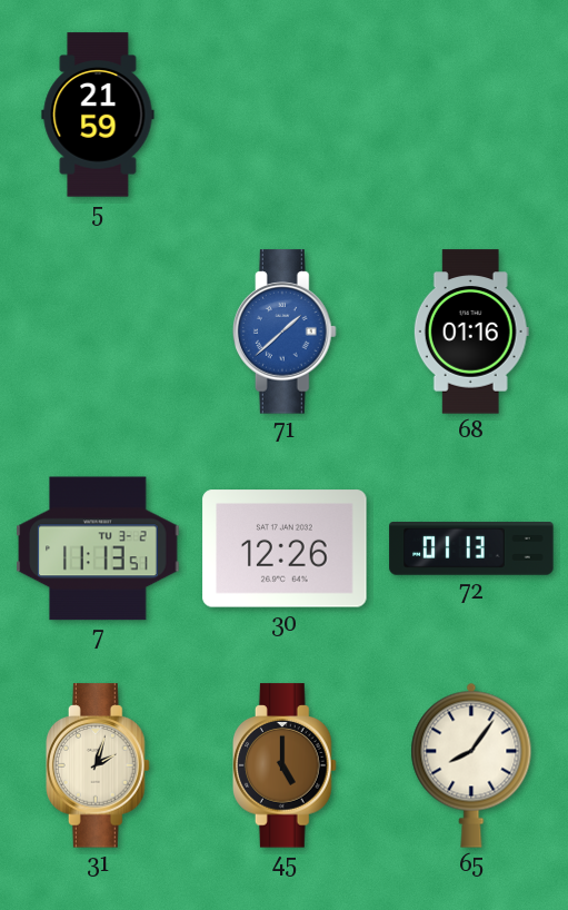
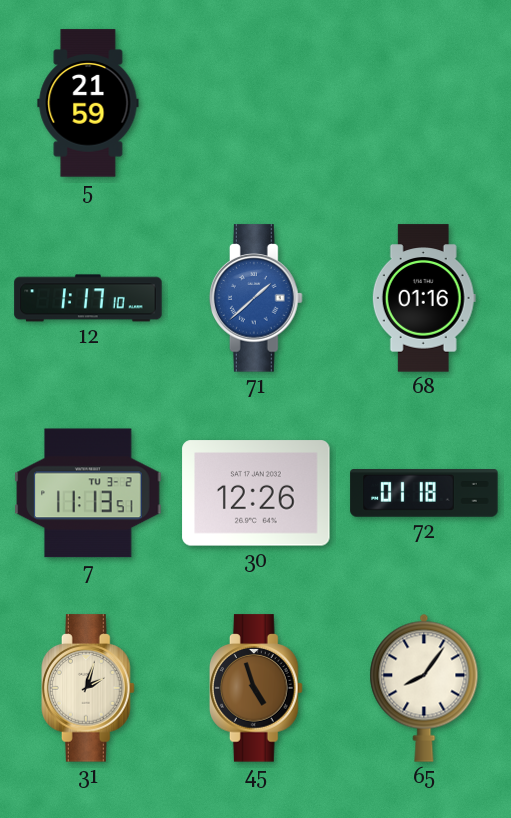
12: none -> 1:17 (88, 298)
72: 01:13 -> 01:18 (424, 493)
45: 5:00 -> 4:57 (256, 688)
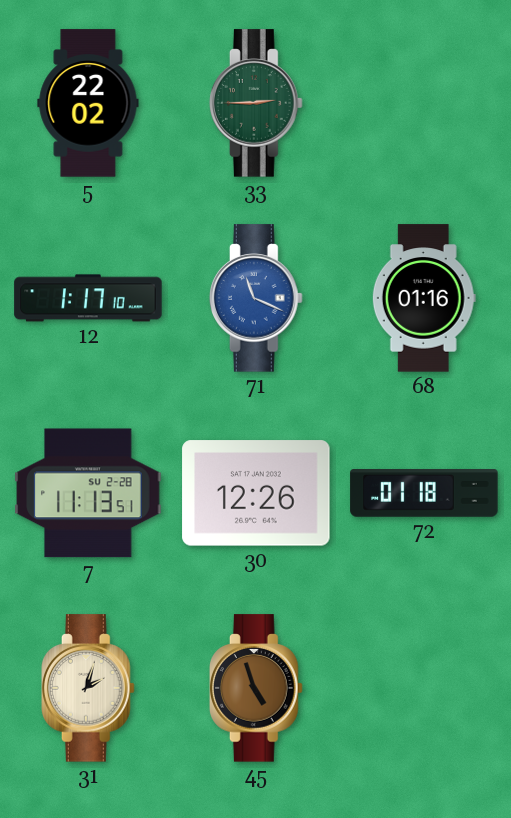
5: 21:59 -> 22:02 (88, 103)
33: none -> 2:45 (256, 103)
71: 1:38 -> 11:19 (256, 298)
7 date: TU 3-2 -> SU 2-28 (88, 493)
65: 8:06 -> none (424, 688)
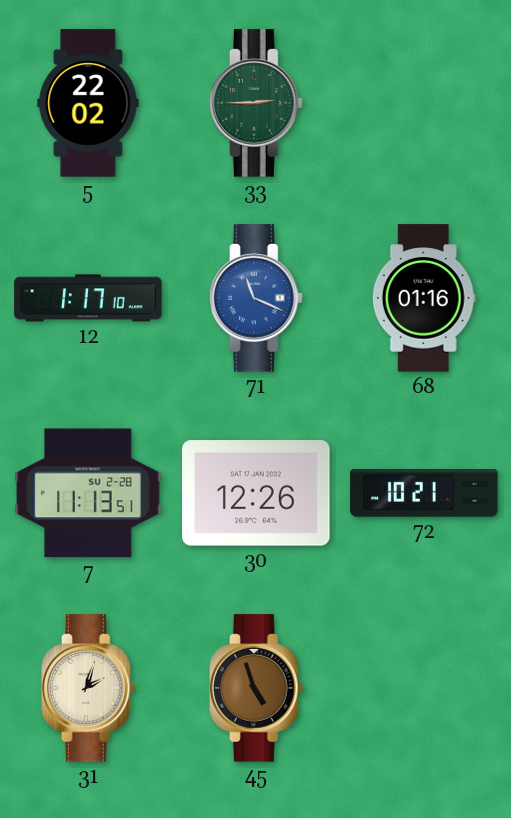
72: 01:18 -> 10:21 (424, 493)
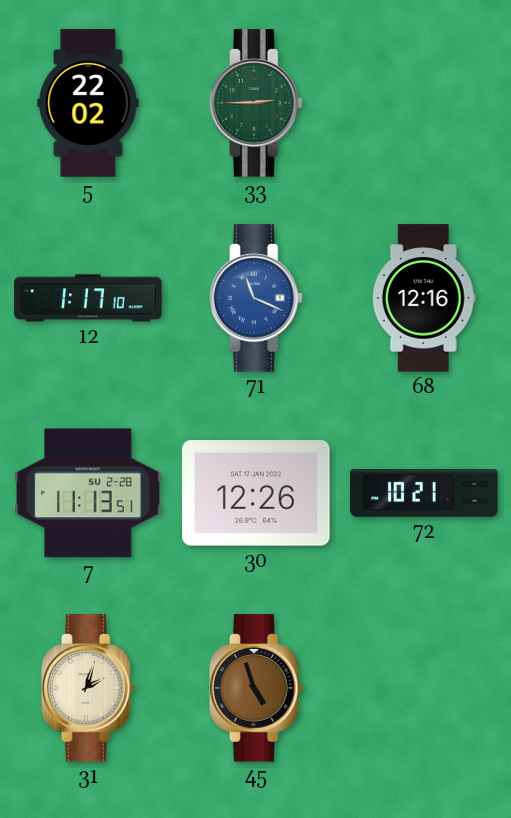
68: 01:16 -> 12:16 (424, 298)
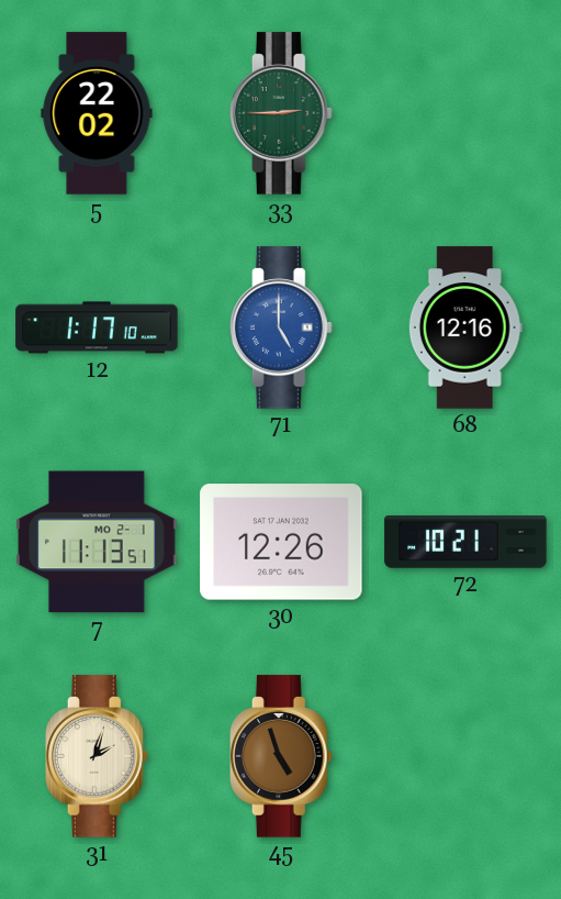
71: 11:19 -> 5:00 (281, 328)
7 date: SU 2-28 -> MO 2-1 (97, 542)
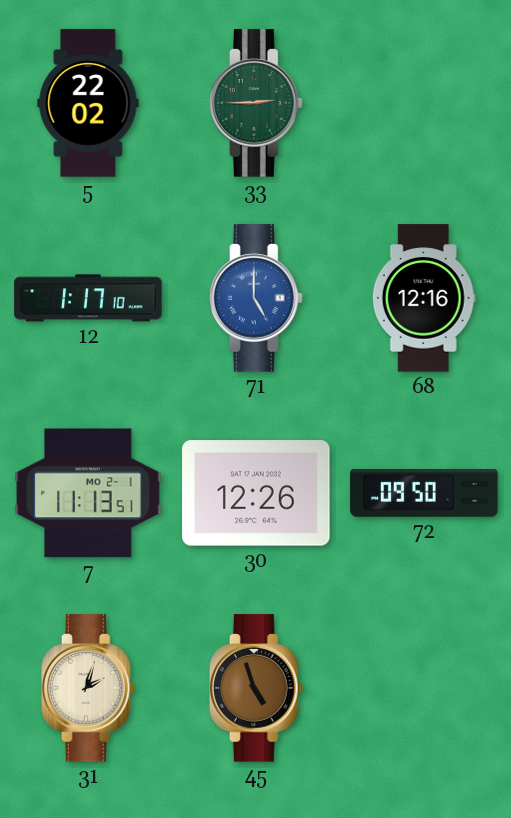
72: 10:21 -> 09:50 (424, 493)
